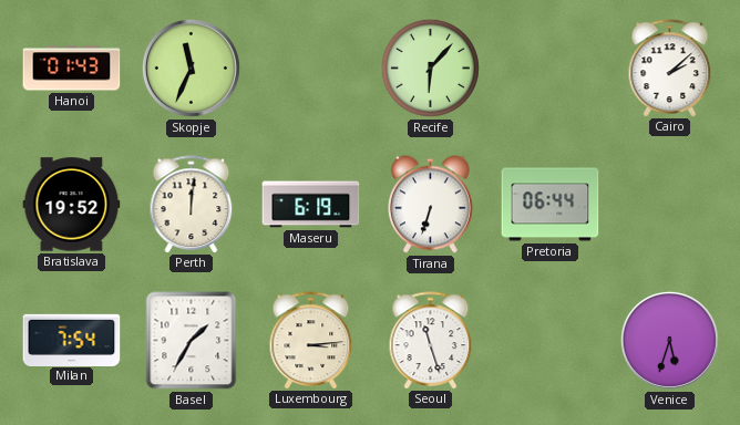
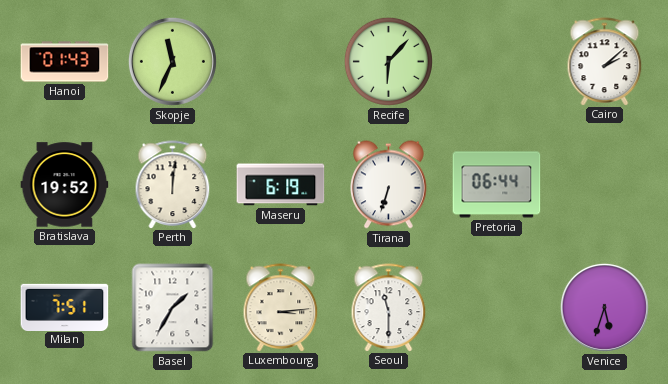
Milan: 7:54 -> 7:51 (65, 307)
Seoul: 11:27 -> 11:30 (389, 307)
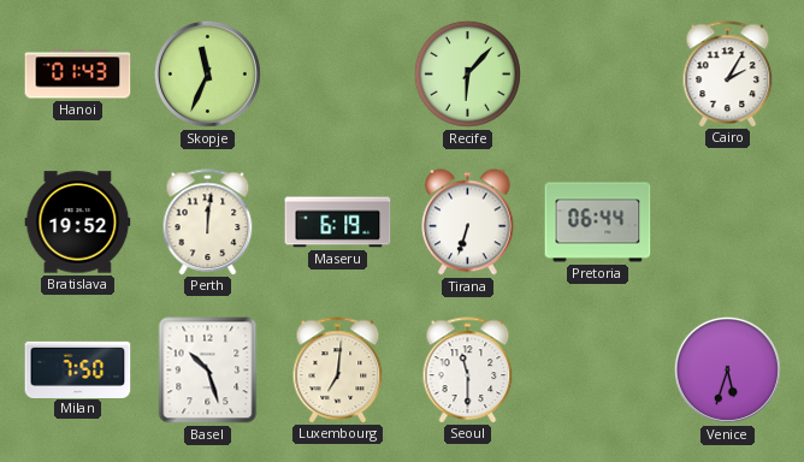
Cairo: 2:08 -> 2:05 (728, 73)
Milan: 7:51 -> 7:50 (78, 369)
Basel: 1:35 -> 10:27 (208, 371)
Luxembourg: 3:14 -> 7:01 (338, 369)
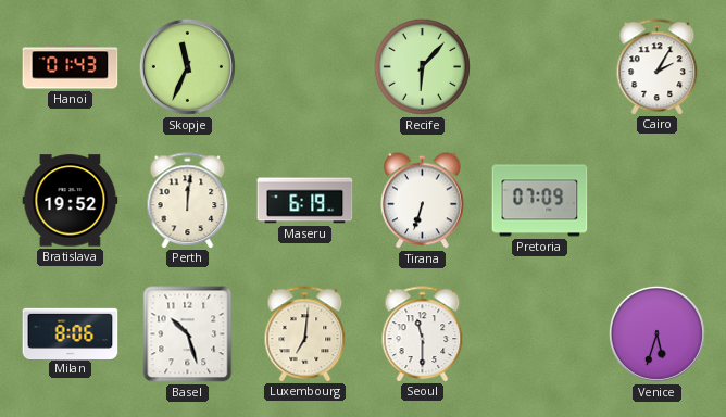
Pretoria: 06:44 -> 07:09 (540, 201)
Milan: 7:50 -> 8:06 (71, 333)
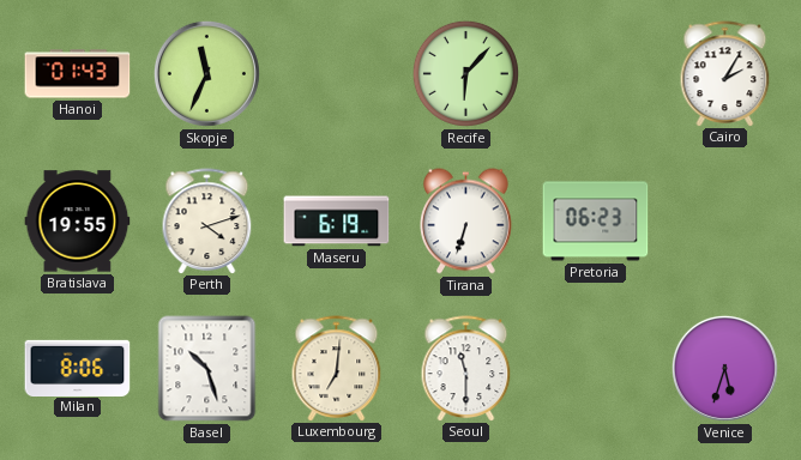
Bratislava: 19:52 -> 19:55 (78, 222)
Perth: 12:01 -> 4:12 (207, 220)
Pretoria: 07:09 -> 06:23 (596, 222)
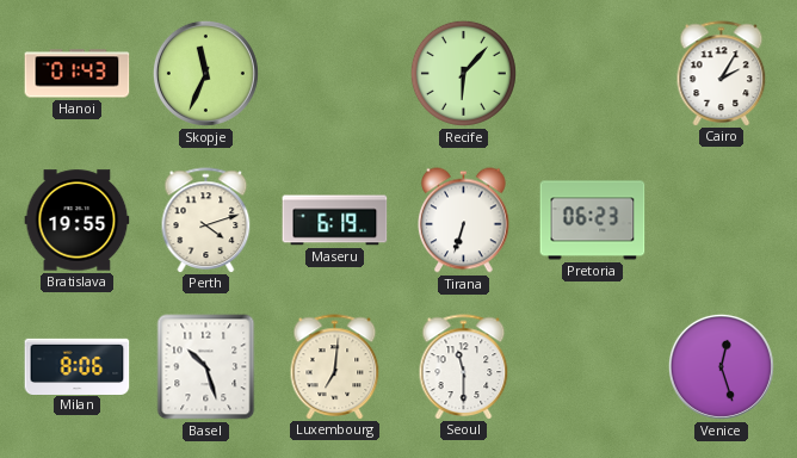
Venice: 5:33 -> 12:27 (721, 366)
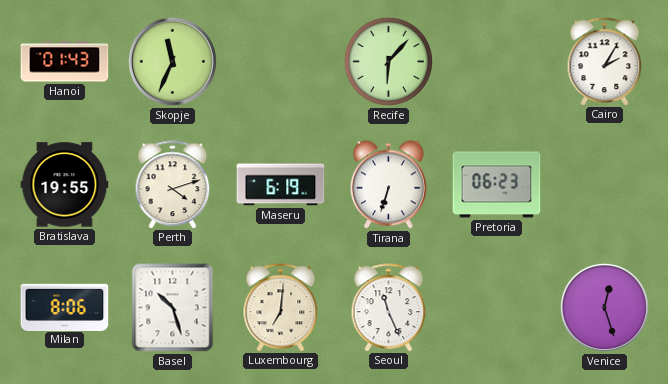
Seoul: 11:30 -> 11:26 (389, 307)
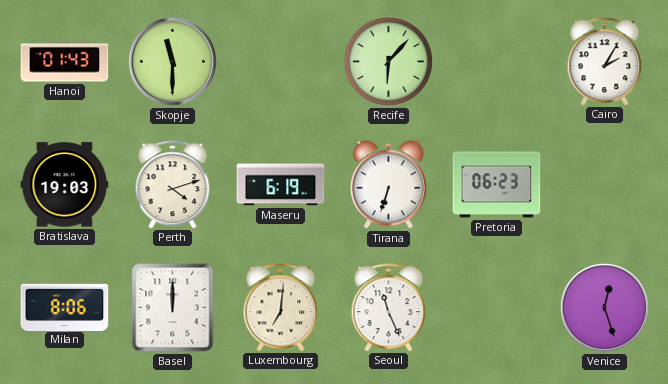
Skopje: 11:34 -> 11:30 (172, 61)
Bratislava: 19:55 -> 19:03 (65, 185)
Basel: 10:27 -> 12:00 (173, 308)
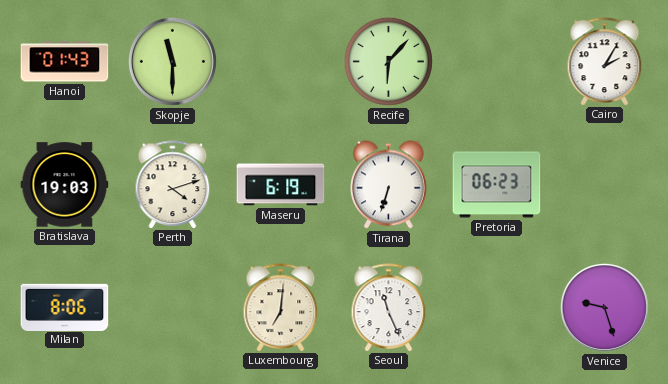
Basel: 12:00 -> none (173, 308)
Venice: 12:27 -> 9:27 (604, 307)
